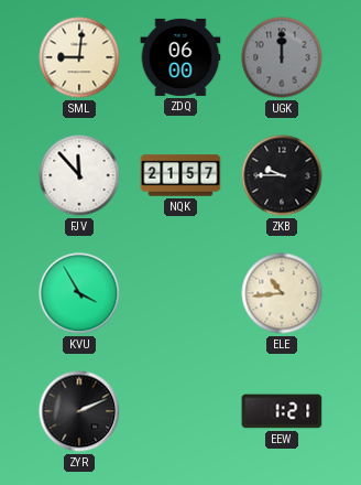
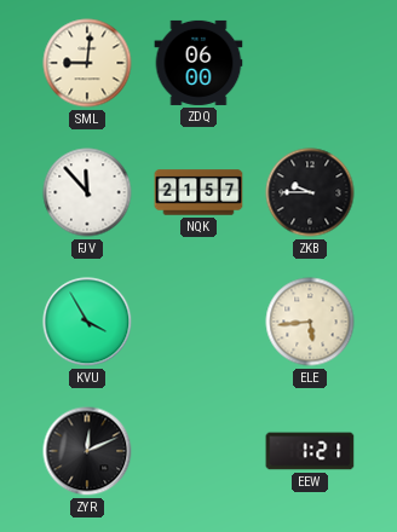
UGK: 12:00 -> none (282, 57)
ELE: 10:44 -> 5:44 (310, 322)
ZYR: 2:11 -> 12:11 (87, 451)
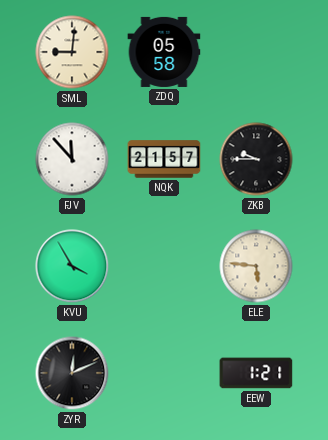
ZDQ: 06:00 -> 05:58 (164, 52)
ELE: 5:44 -> 5:46 (256, 266)
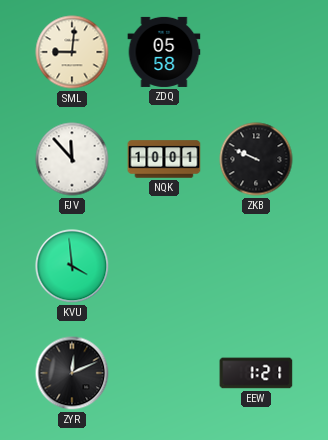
NQK: 21:57 -> 10:01 (164, 159)
ZKB: 9:45 -> 9:49 (256, 159)
KVU: 3:55 -> 3:59 (72, 266)
ELE: 5:46 -> none (256, 266)
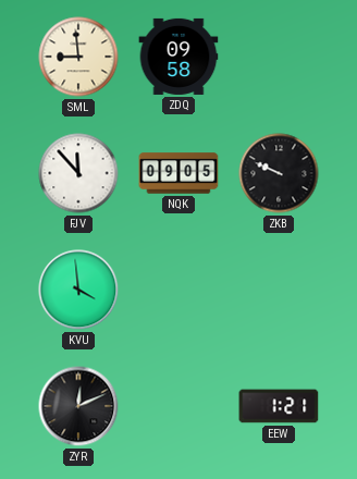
SML: 9:01 -> 8:59 (78, 57)
ZDQ: 05:58 -> 09:58 (178, 57)
NQK: 10:01 -> 09:05 (178, 173)
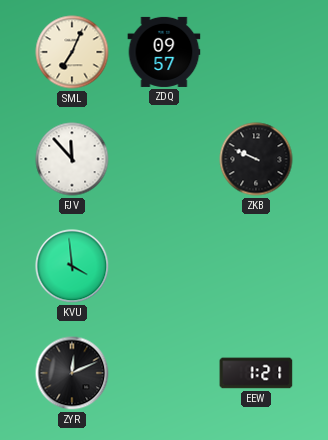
SML: 8:59 -> 7:04 (72, 52)
ZDQ: 09:58 -> 09:57 (164, 52)
NQK: 09:05 -> none (178, 173)
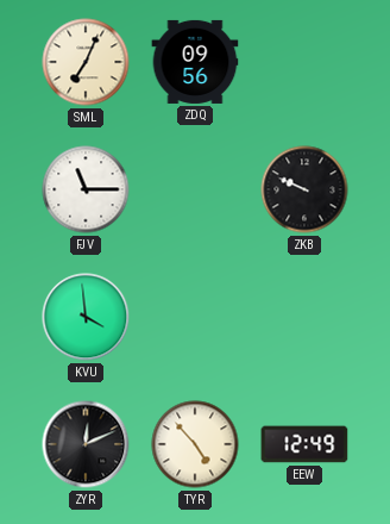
ZDQ: 09:57 -> 09:56 (195, 62)
FJV: 11:53 -> 11:15 (86, 189)
TYR: none -> 4:53 (195, 444)
EEW: 1:21 -> 12:49 (304, 444)
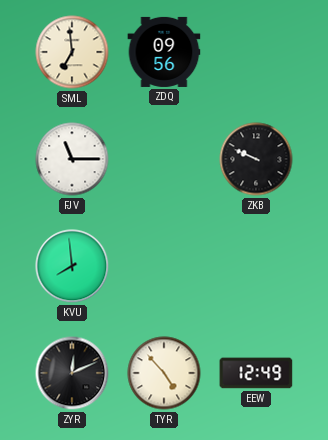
SML: 7:04 -> 6:59 (72, 52)
KVU: 3:59 -> 7:59 (72, 266)
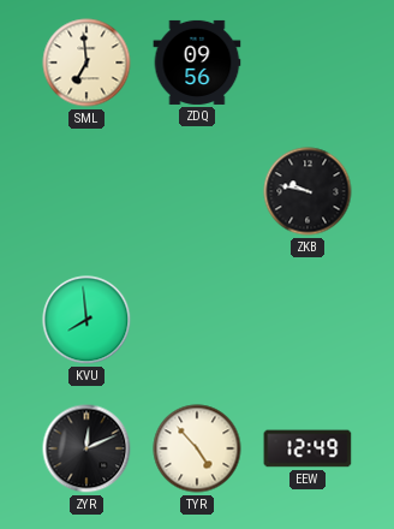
FJV: 11:15 -> none (72, 159)
ZKB: 9:49 -> 9:47 (308, 191)
